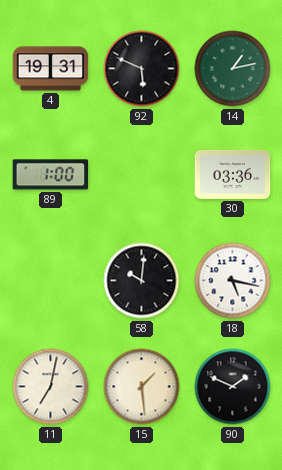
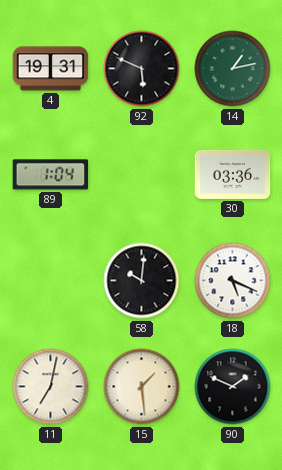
89: 1:00 -> 1:04 (51, 175)
18: 5:17 -> 5:19 (233, 281)
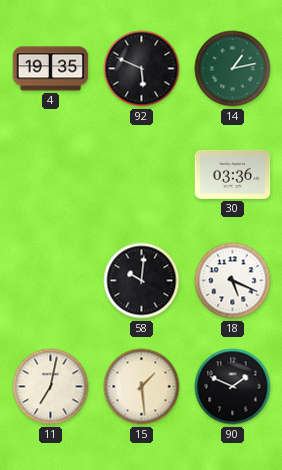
4: 19:31 -> 19:35 (51, 69)
89: 1:04 -> none (51, 175)
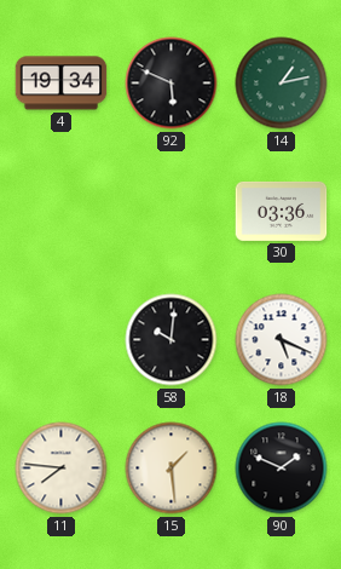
4: 19:35 -> 19:34 (62, 84)
11: 7:02 -> 7:46 (62, 469)
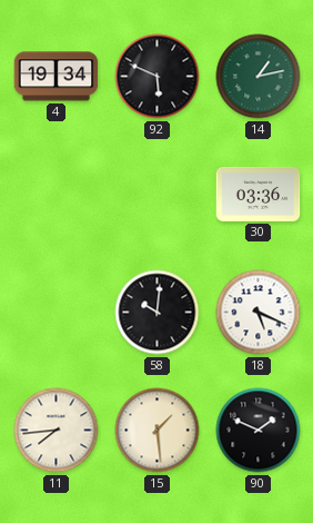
11: 7:46 -> 7:44 (57, 431)
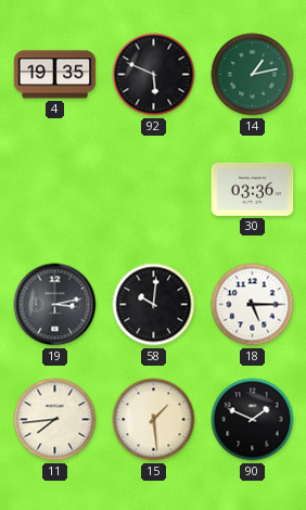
4: 19:34 -> 19:35 (55, 75)
19: none -> 3:13 (55, 305)
18: 5:19 -> 5:15 (253, 305)
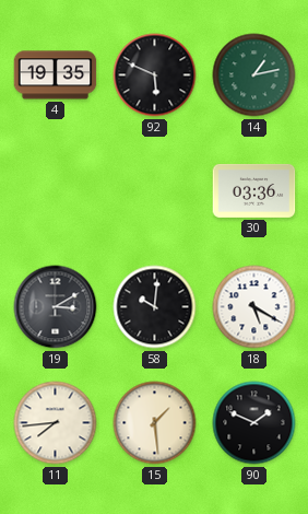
19: 3:13 -> 3:10 (56, 307)
18: 5:15 -> 5:20 (254, 307)
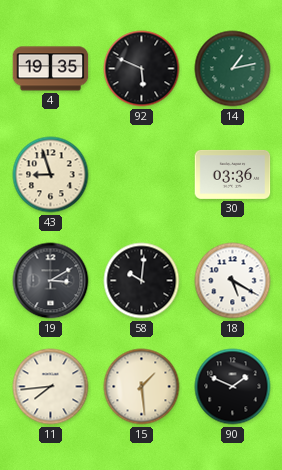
43: none -> 8:57 (51, 175)
